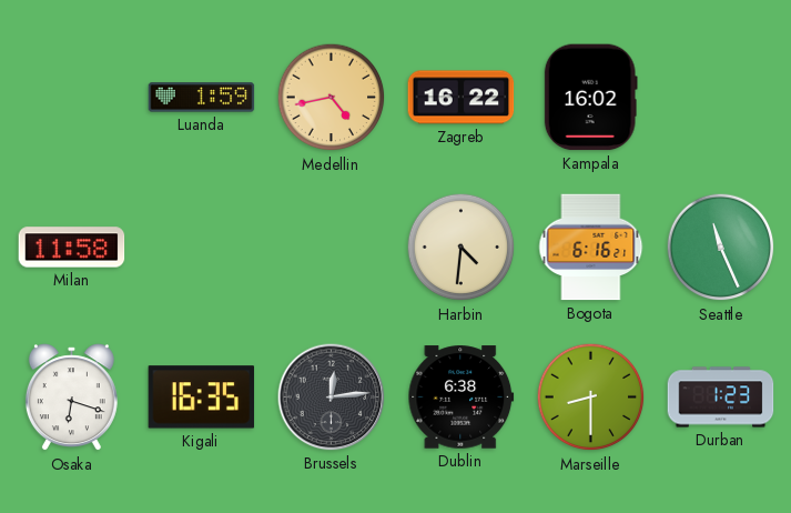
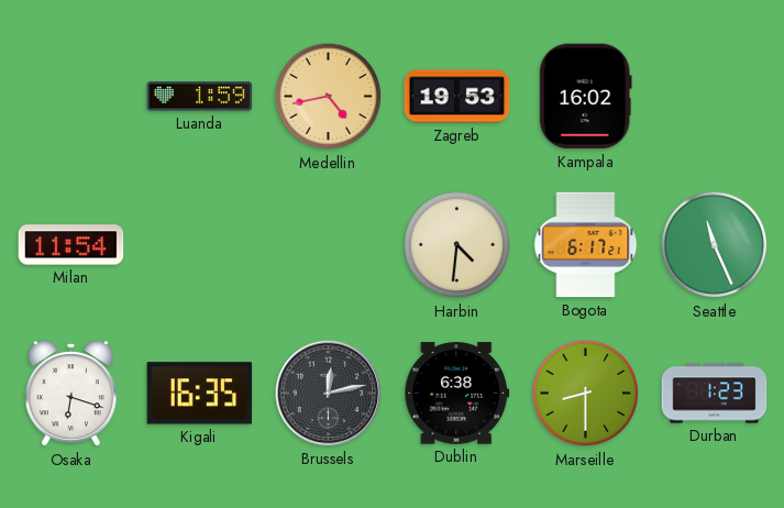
Zagreb: 16:22 -> 19:53 (457, 97)
Milan: 11:58 -> 11:54 (71, 245)
Bogota: 6:16 -> 6:17 (586, 245)
Brussels: 12:14 -> 12:13 (329, 394)
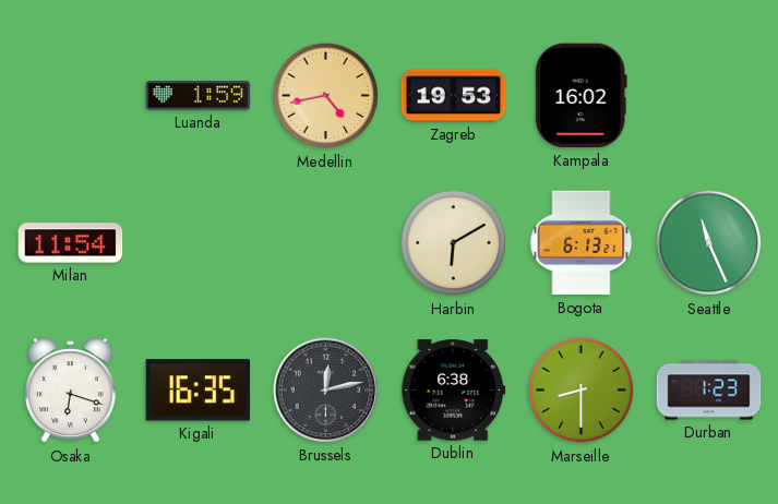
Harbin: 4:31 -> 6:10 (454, 243)
Bogota: 6:17 -> 6:13 (582, 243)
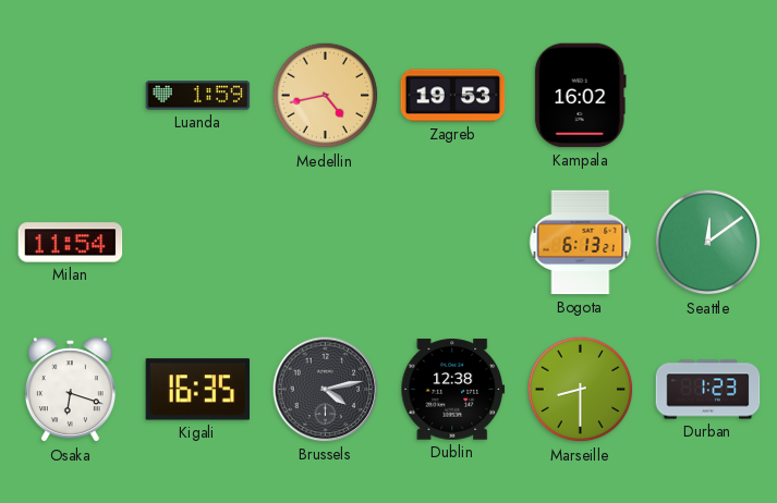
Harbin: 6:10 -> none (454, 243)
Seattle: 11:26 -> 12:09 (708, 243)
Brussels: 12:13 -> 4:13 (326, 390)
Dublin: 6:38 -> 12:38 (453, 390)
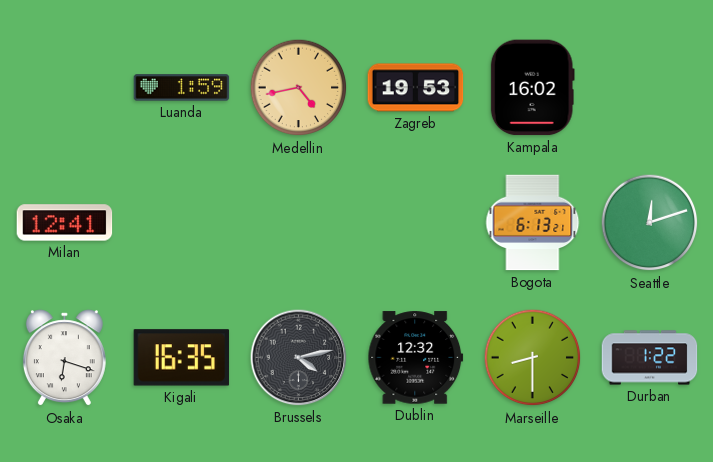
Milan: 11:54 -> 12:41 (65, 223)
Seattle: 12:09 -> 12:12 (650, 223)
Dublin: 12:38 -> 12:32 (416, 358)
Durban: 1:23 -> 1:22 (650, 358)
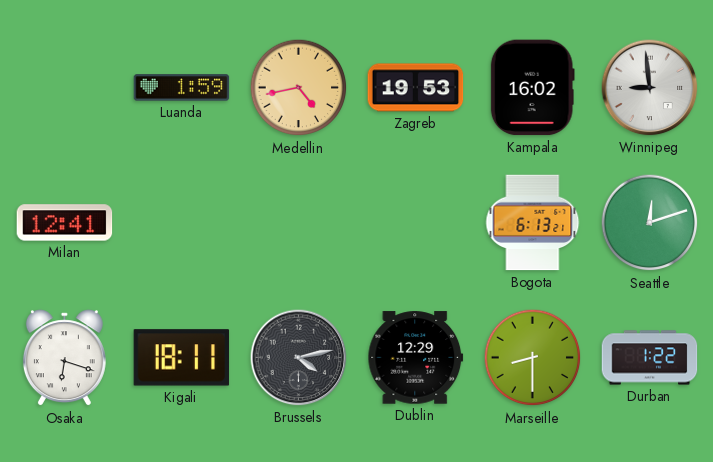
Winnipeg: none -> 8:59 (650, 88)
Kigali: 16:35 -> 18:11 (182, 358)
Dublin: 12:32 -> 12:29 (416, 358)
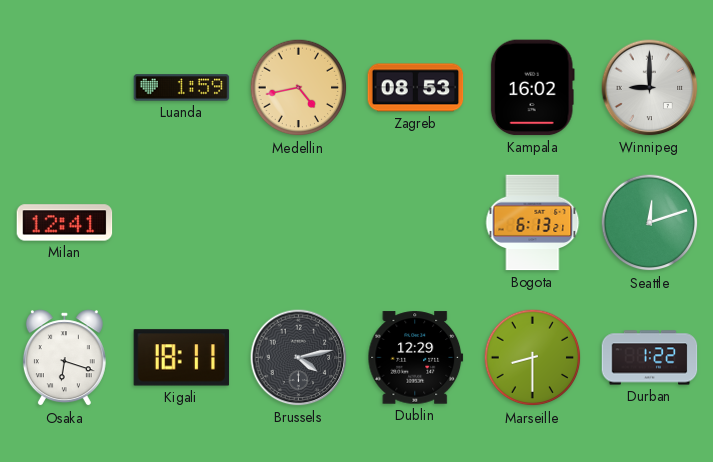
Zagreb: 19:53 -> 08:53 (416, 88)
Winnipeg: 8:59 -> 9:00 (650, 88)
